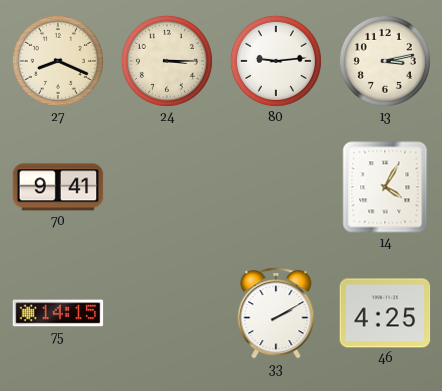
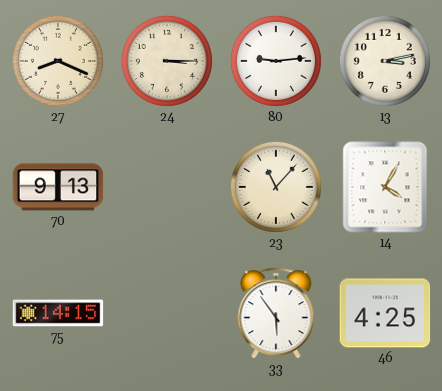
70: 9:41 -> 9:13 (58, 187)
23: none -> 11:07 (276, 187)
33: 2:10 -> 5:54 (276, 313)
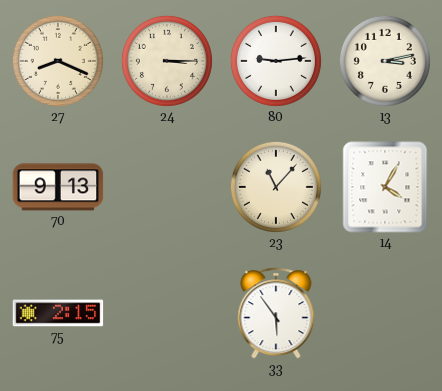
75: 14:15 -> 2:15 (58, 313)
46: 4:25 -> none (385, 313)
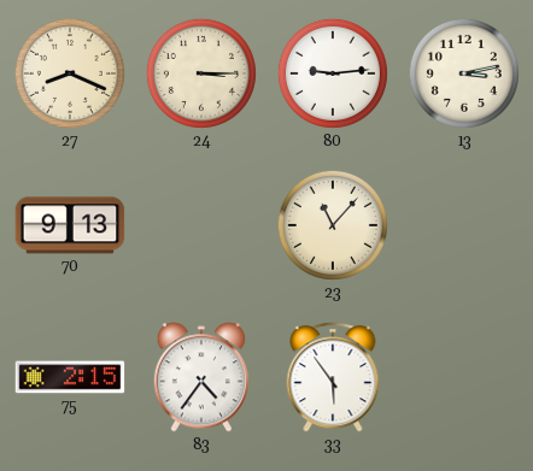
14: 4:05 -> none (385, 187)
83: none -> 4:36 (200, 377)
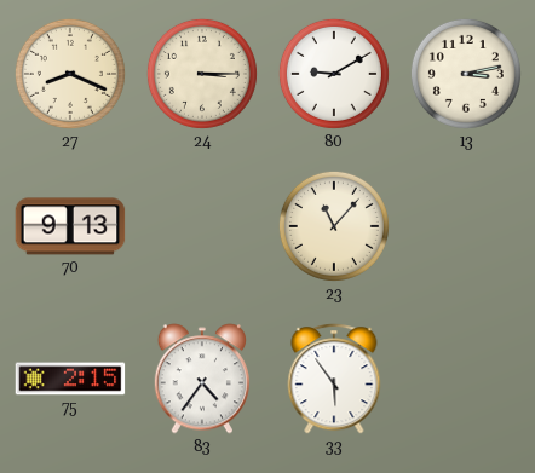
80: 9:14 -> 9:10 (334, 74)
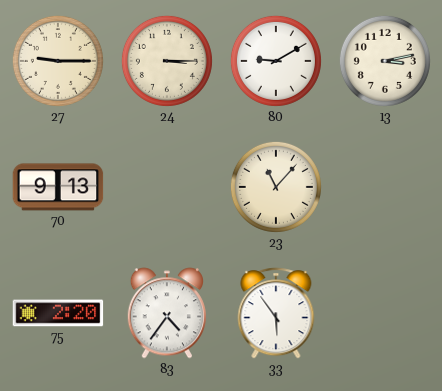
27: 8:19 -> 9:15 (58, 61)
75: 2:15 -> 2:20 (58, 313)
